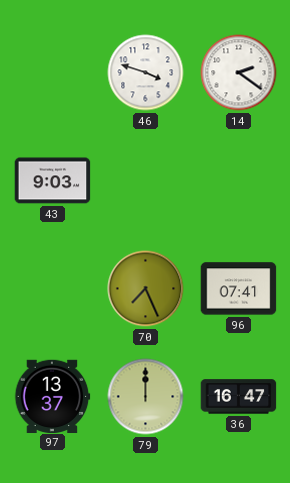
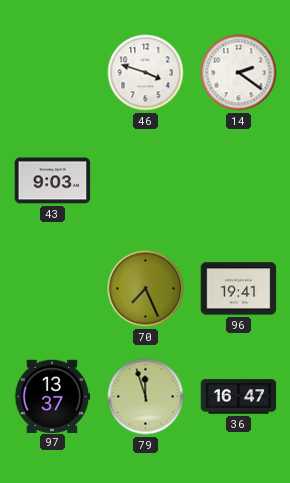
96: 07:41 -> 19:41 (239, 289)
79: 12:00 -> 11:57 (146, 397)
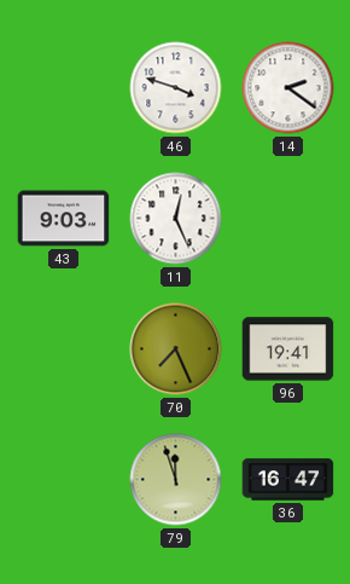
11: none -> 12:26 (176, 219)
97: 13:37 -> none (52, 396)
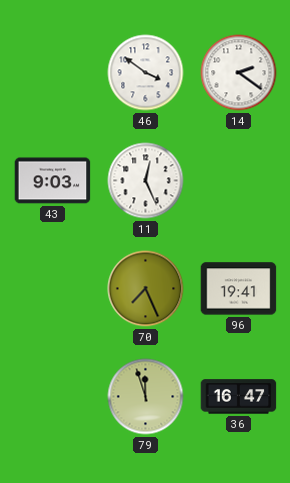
46: 3:48 -> 3:51 (146, 73)
